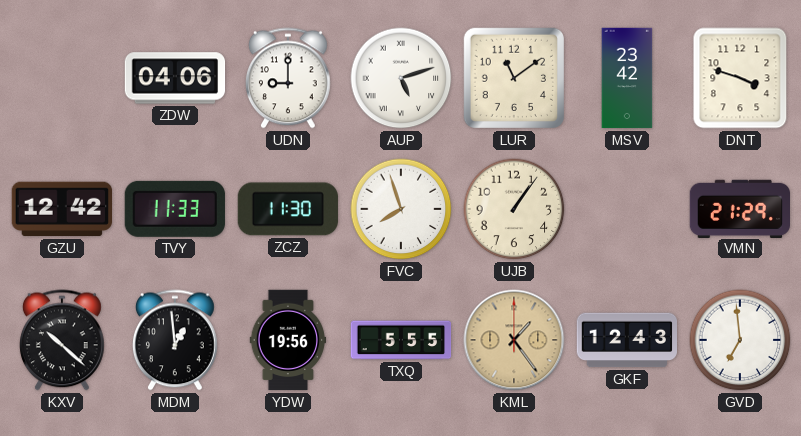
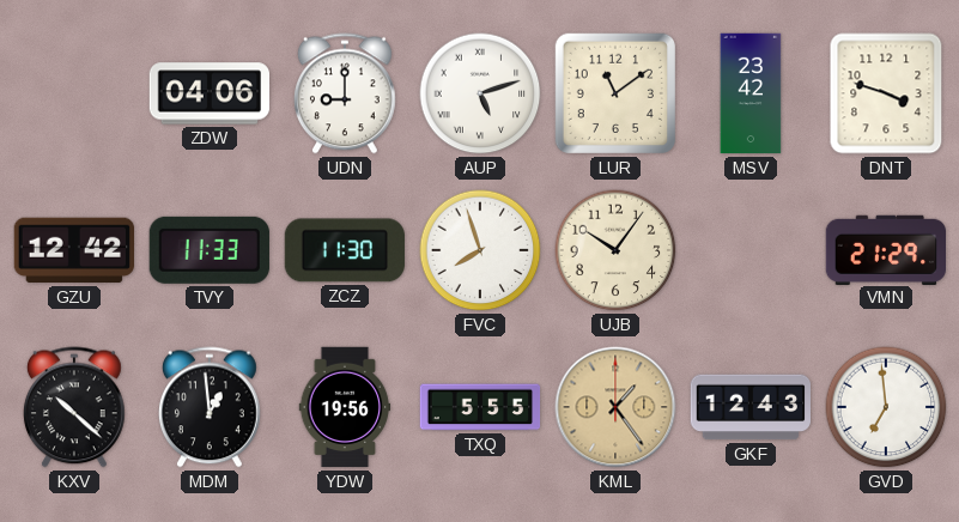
UJB: 1:06 -> 10:06 (615, 250)
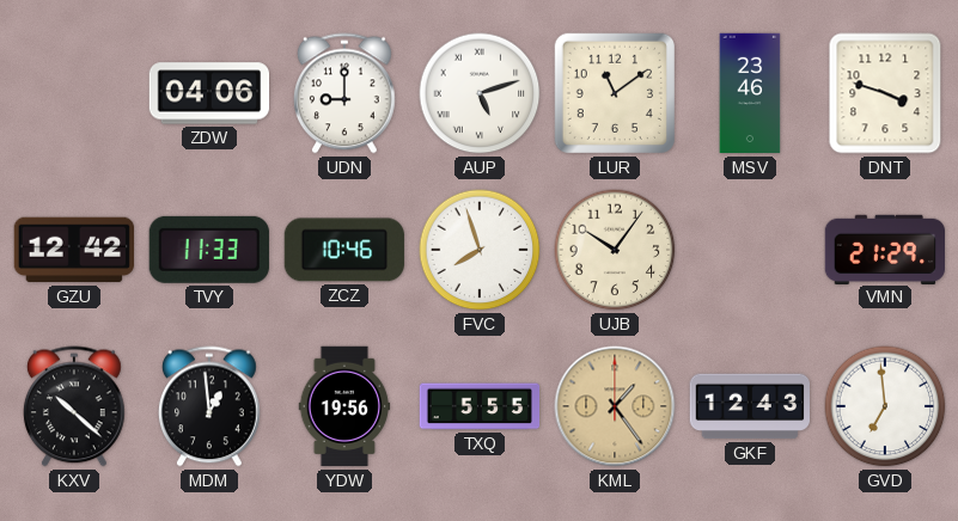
MSV: 23:42 -> 23:46 (750, 93)
ZCZ: 11:30 -> 10:46 (343, 250)
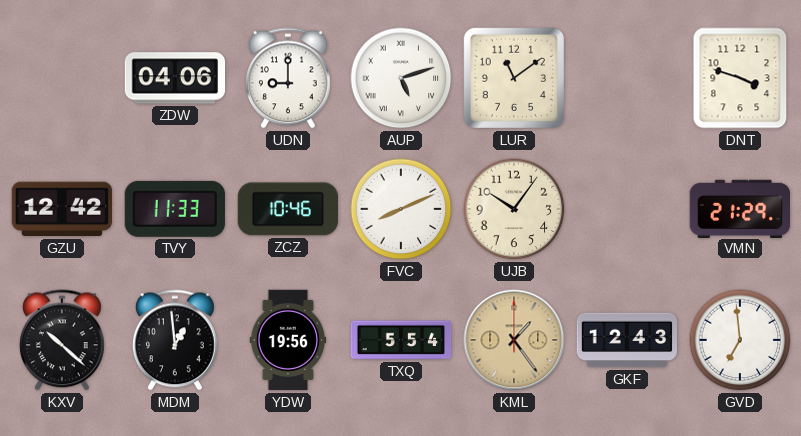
MSV: 23:46 -> none (750, 93)
FVC: 7:57 -> 8:11 (401, 209)
TXQ: 5:55 -> 5:54 (401, 340)
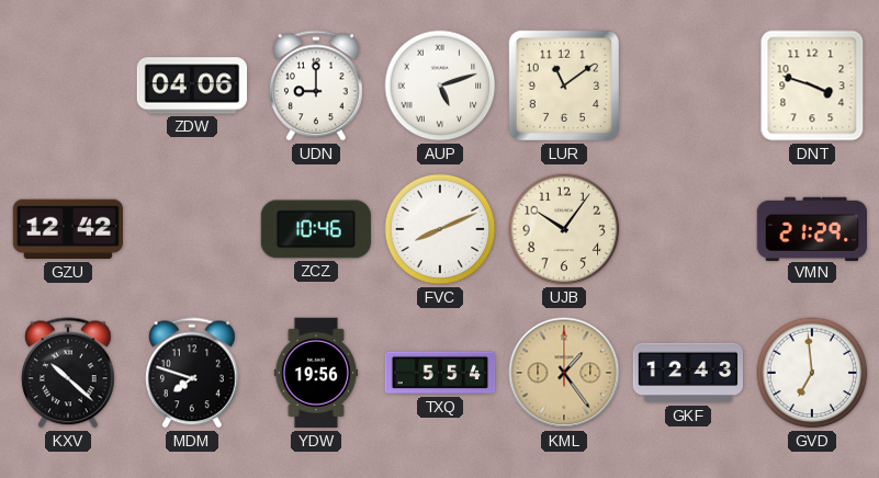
TVY: 11:33 -> none (175, 209)
MDM: 12:59 -> 7:48 (192, 373)
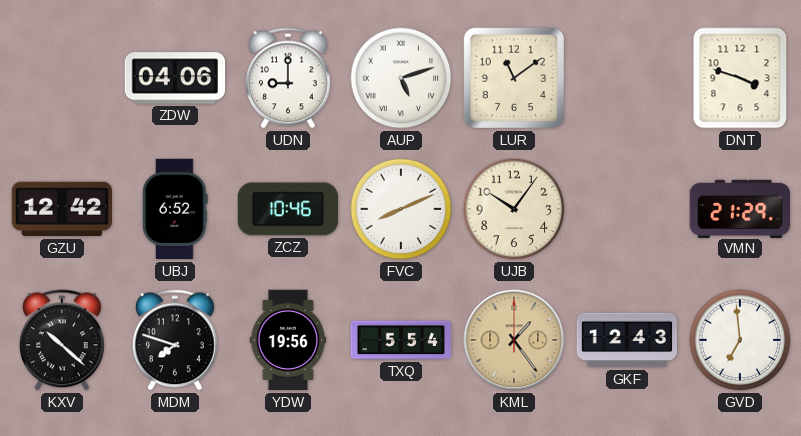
UBJ: none -> 6:52 (175, 209)
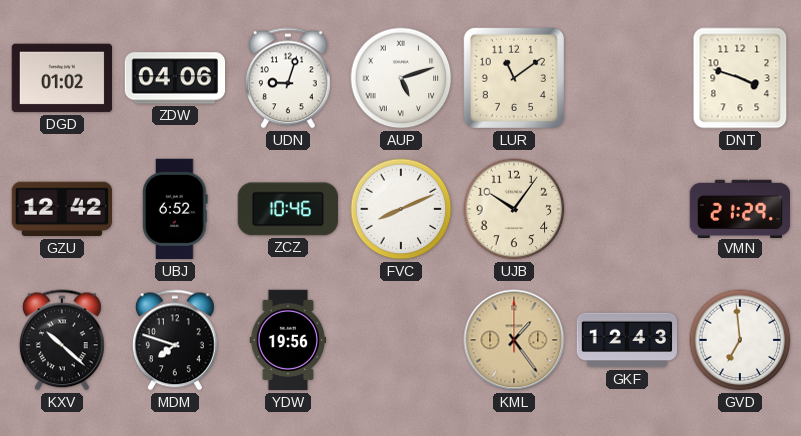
DGD: none -> 01:02 (61, 78)
UDN: 9:00 -> 9:03 (288, 78)
TXQ: 5:54 -> none (401, 340)
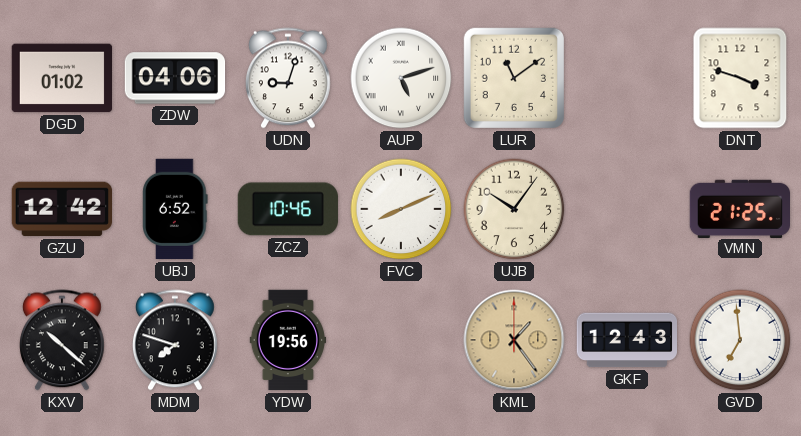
VMN: 21:29 -> 21:25 (740, 208)
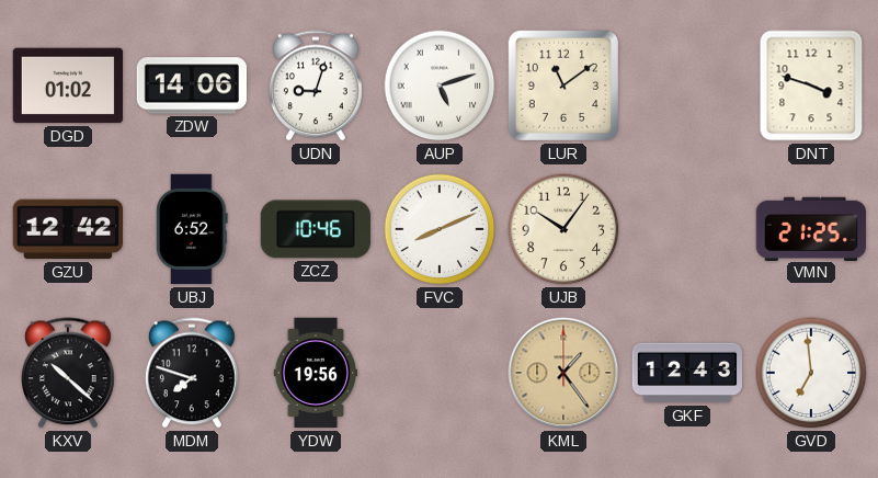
ZDW: 04:06 -> 14:06 (192, 86)
